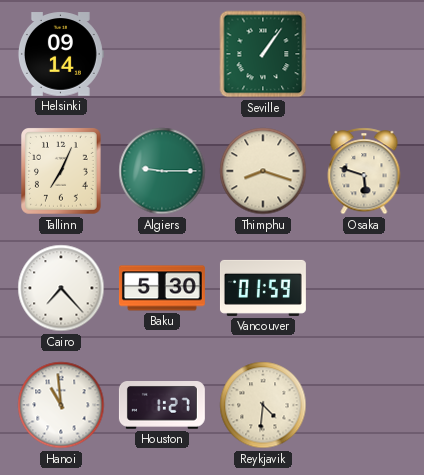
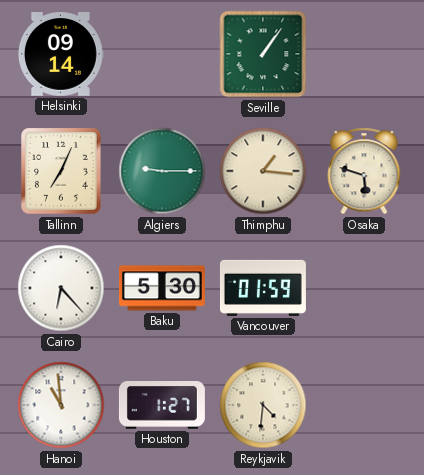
Thimphu: 8:18 -> 1:16 (263, 171)
Cairo: 7:23 -> 6:23 (61, 288)
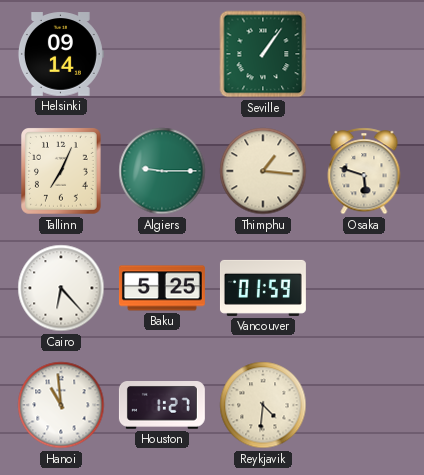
Baku: 5:30 -> 5:25 (162, 288)
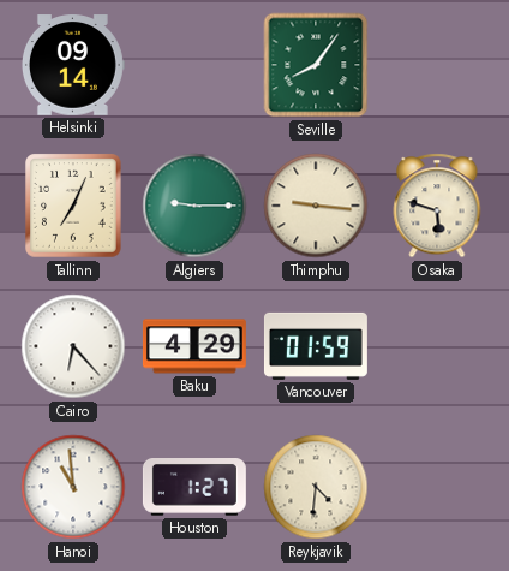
Seville: 1:06 -> 8:06 (316, 65)
Thimphu: 1:16 -> 9:16 (316, 206)
Baku: 5:25 -> 4:29 (194, 346)
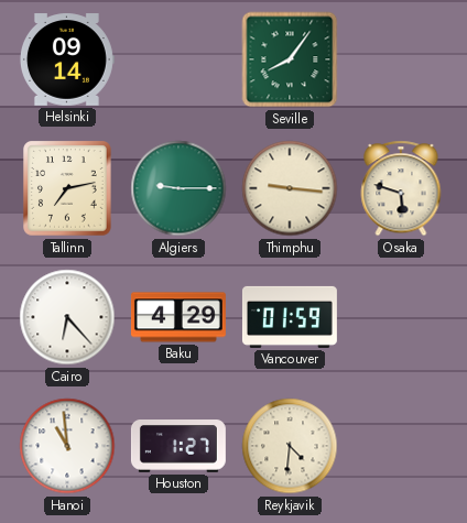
Tallinn: 7:04 -> 7:13 (68, 189)
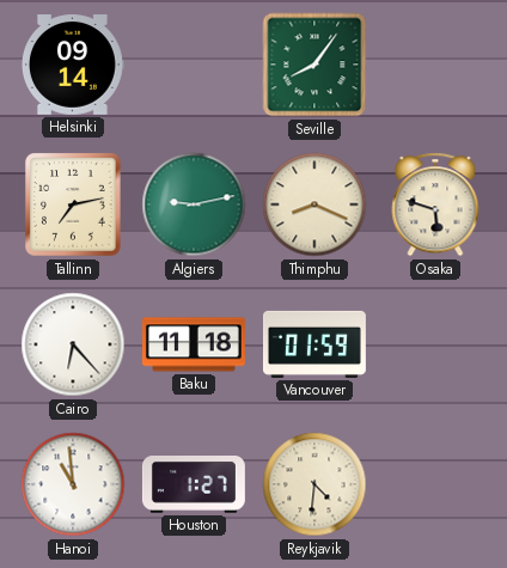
Algiers: 9:15 -> 9:13 (194, 204)
Thimphu: 9:16 -> 8:19 (314, 204)
Baku: 4:29 -> 11:18 (194, 344)
